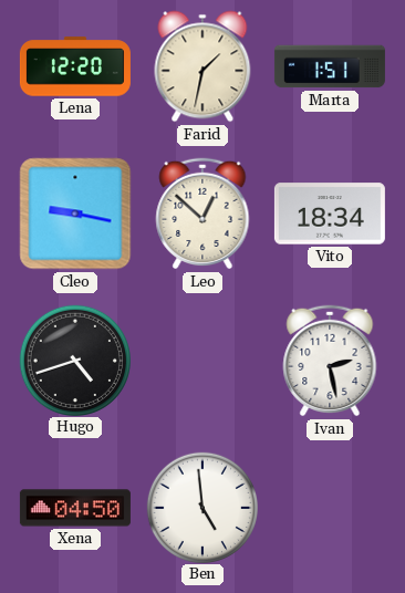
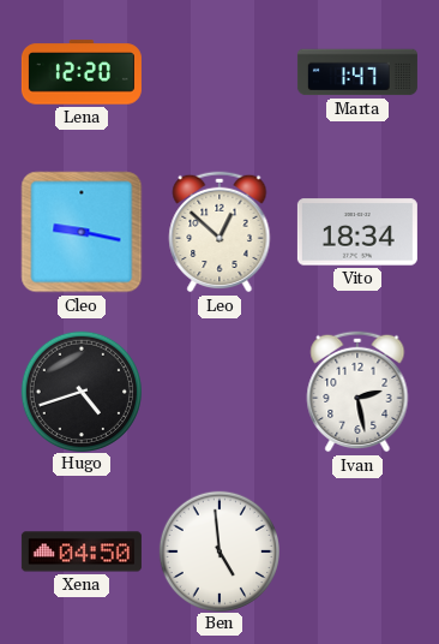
Farid: 1:32 -> none (202, 66)
Marta: 1:51 -> 1:47 (357, 72)
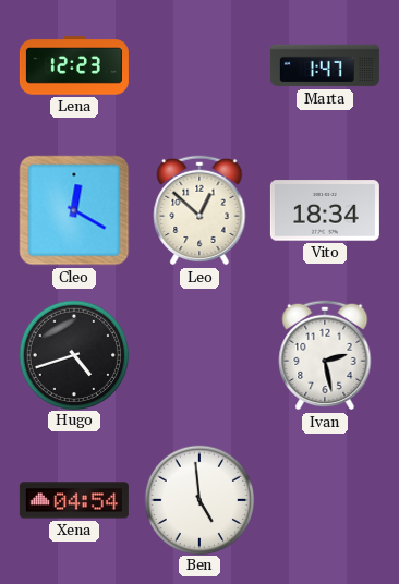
Lena: 12:20 -> 12:23 (74, 65)
Cleo: 9:17 -> 12:20 (74, 210)
Xena: 04:50 -> 04:54 (74, 500)
